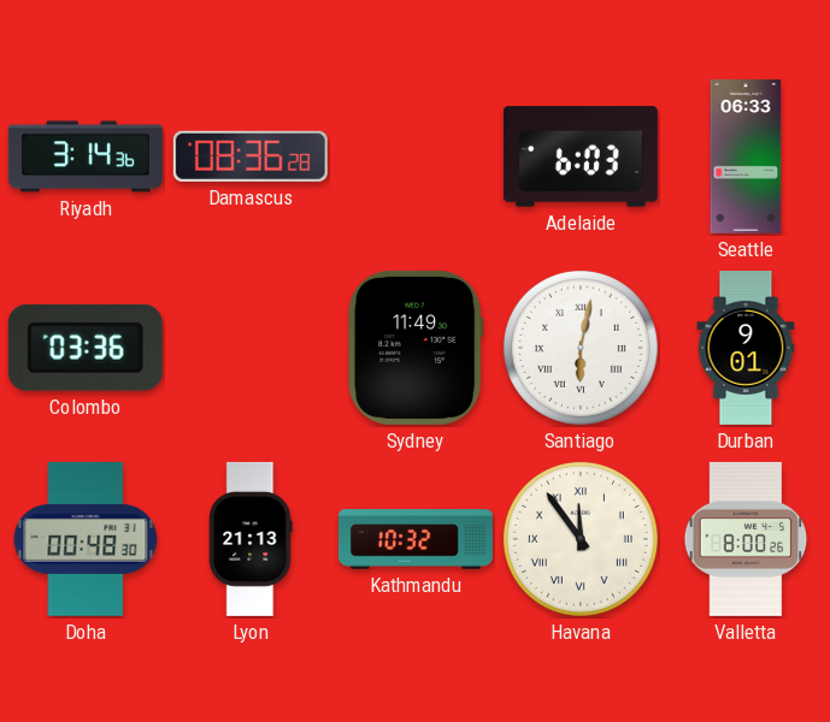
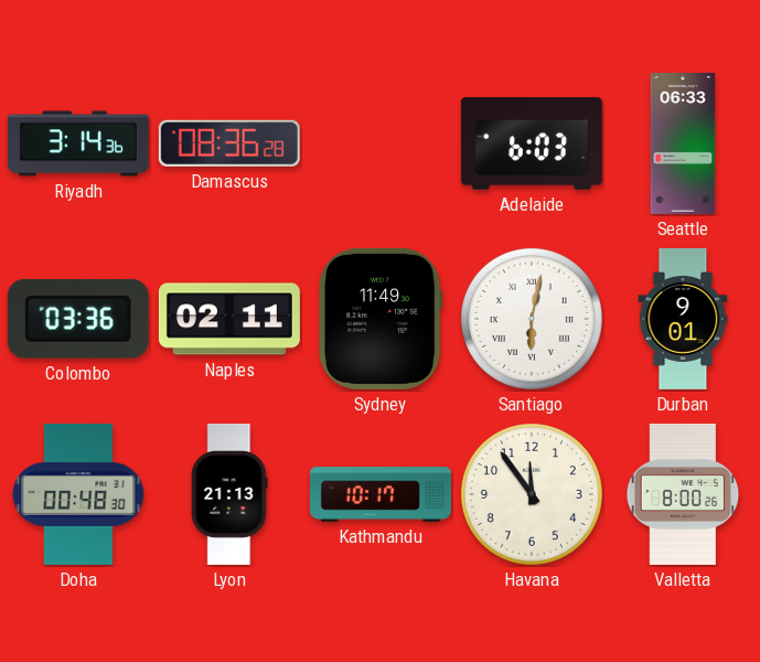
Naples: none -> 02:11 (229, 319)
Kathmandu: 10:32 -> 10:17 (381, 494)
Havana numerals: Roman -> Arabic (532, 494)
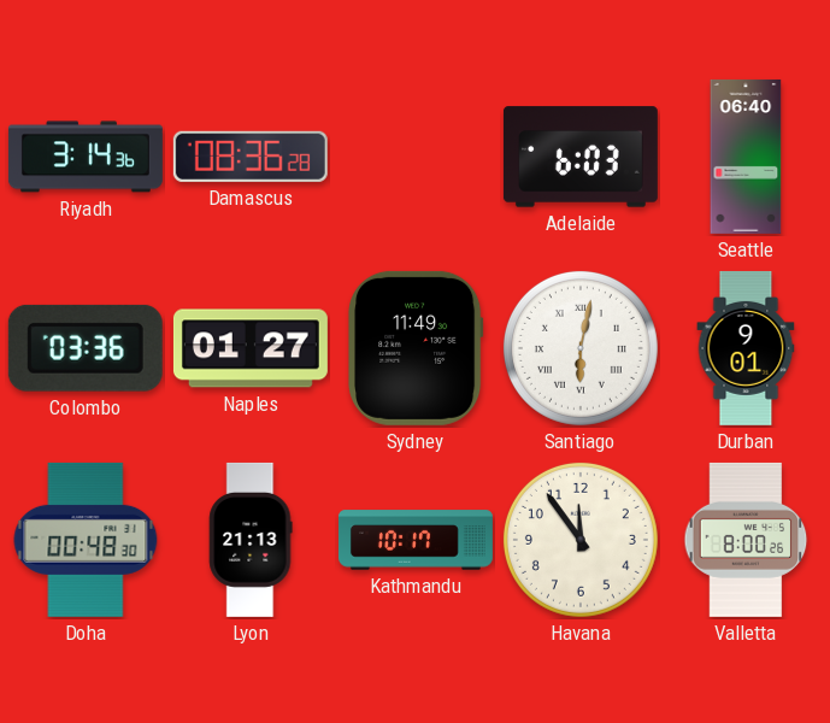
Seattle: 06:33 -> 06:40 (746, 157)
Naples: 02:11 -> 01:27 (251, 348)
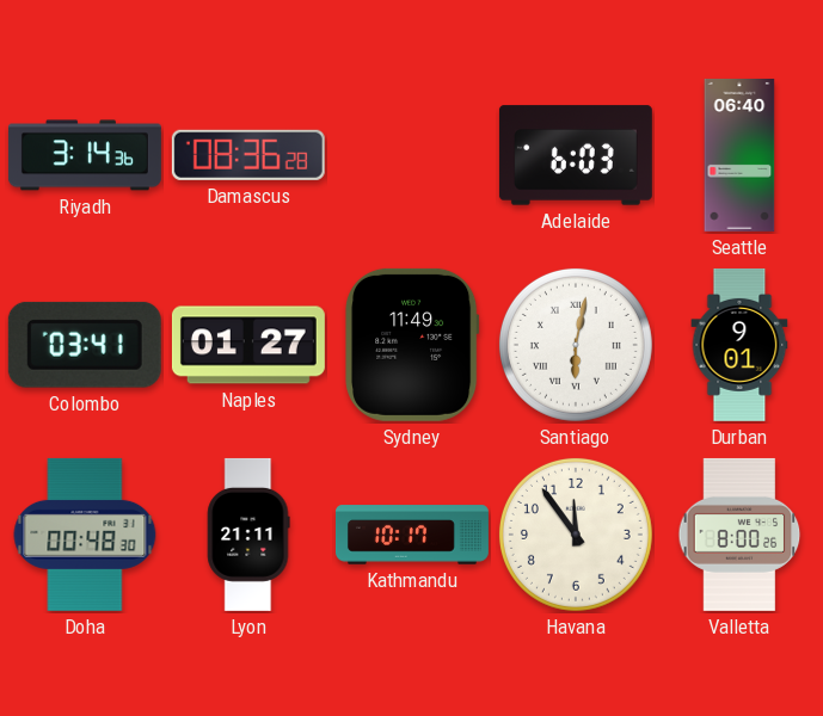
Colombo: 03:36 -> 03:41 (85, 345)
Lyon: 21:13 -> 21:11 (248, 535)
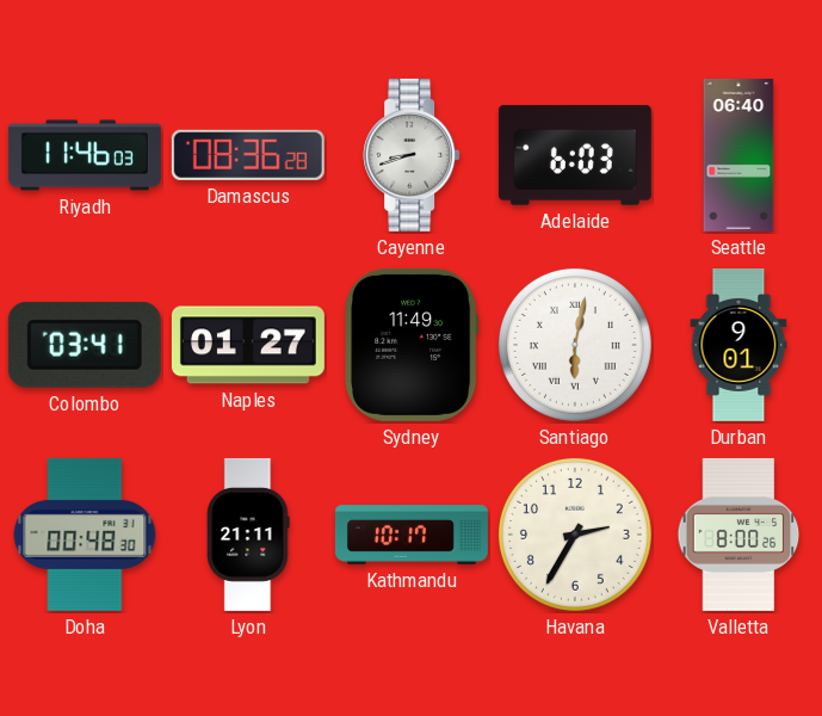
Riyadh: 3:14 -> 11:46 (85, 155)
Cayenne: none -> 8:42 (412, 155)
Havana: 11:54 -> 2:35 (575, 535)
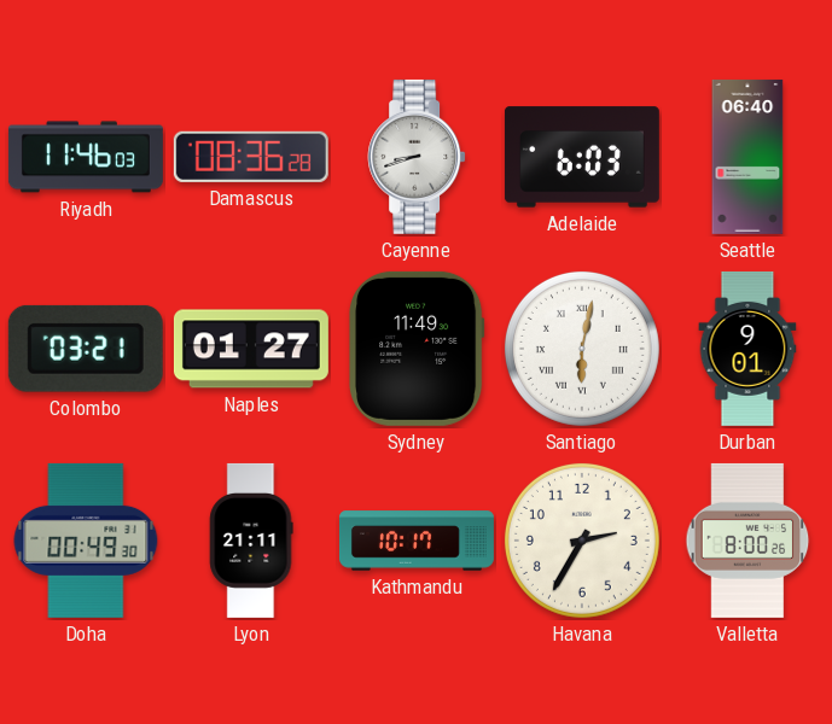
Colombo: 03:41 -> 03:21 (86, 349)
Doha: 00:48 -> 00:49 (86, 541)
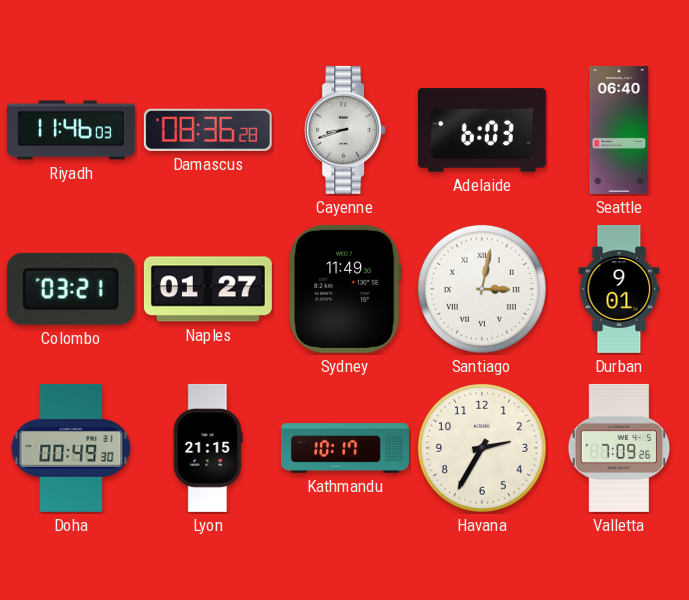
Santiago: 6:02 -> 3:02 (482, 289)
Lyon: 21:11 -> 21:15 (208, 448)
Valletta: 8:00 -> 7:09 (619, 448)
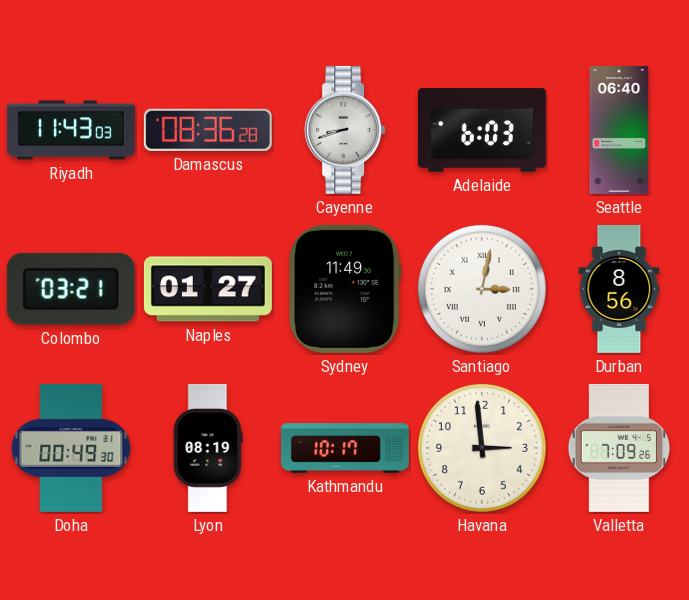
Riyadh: 11:46 -> 11:43 (71, 130)
Durban: 9:01 -> 8:56 (619, 289)
Lyon: 21:15 -> 08:19 (208, 448)
Havana: 2:35 -> 2:59 (482, 448)
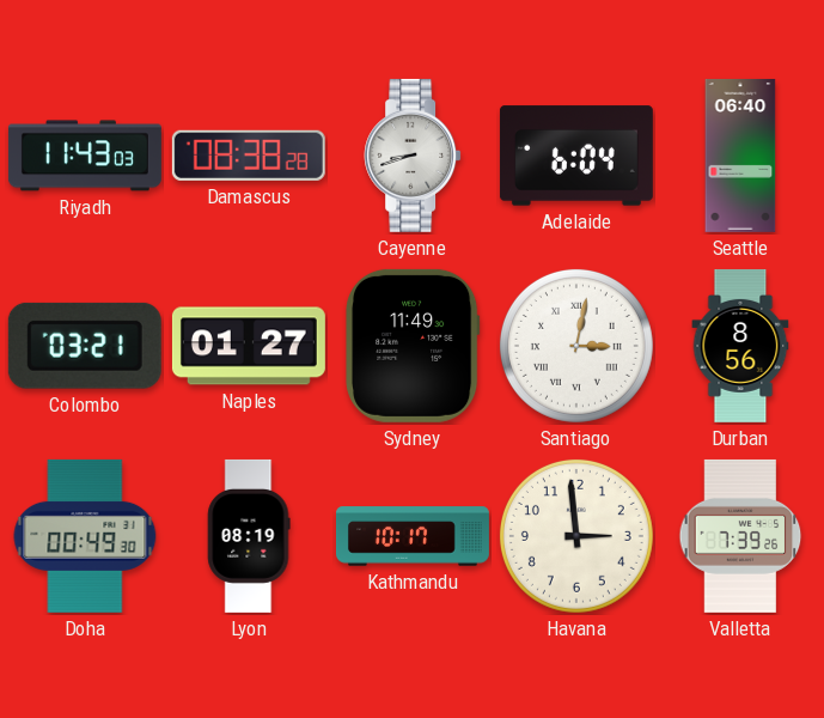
Damascus: 08:36 -> 08:38 (249, 156)
Adelaide: 6:03 -> 6:04 (576, 156)
Valletta: 7:09 -> 7:39 (740, 536)
